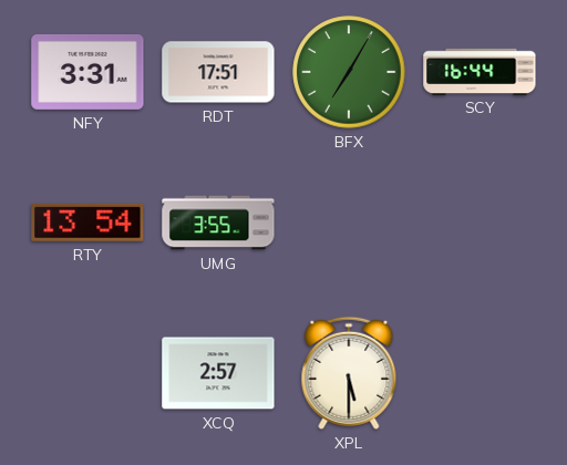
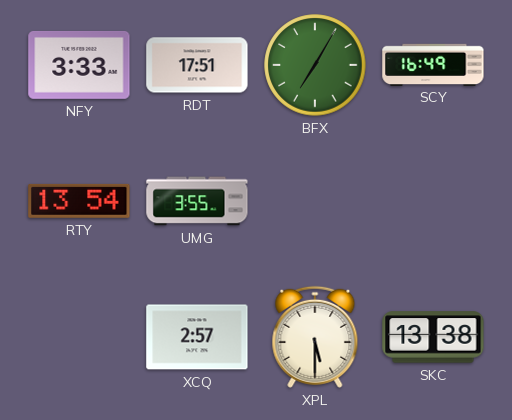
NFY: 3:31 -> 3:33 (79, 65)
SCY: 16:44 -> 16:49 (433, 64)
SKC: none -> 13:38 (433, 337)
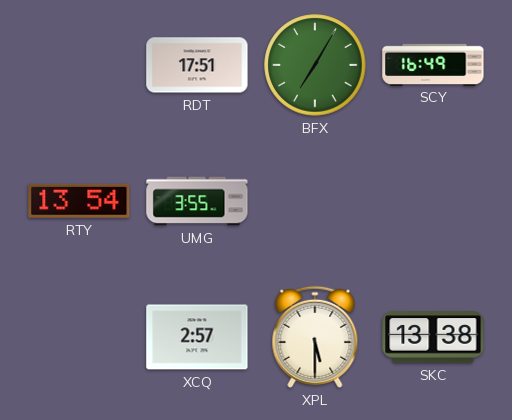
NFY: 3:33 -> none (79, 65)
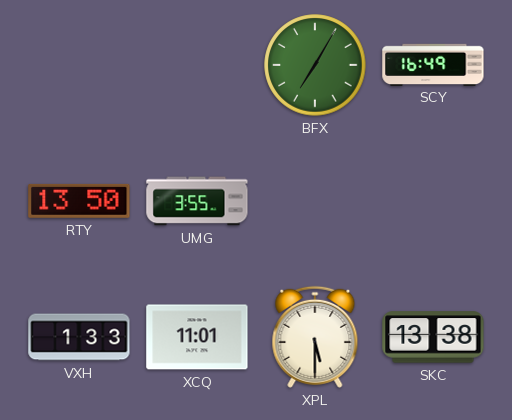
RDT: 17:51 -> none (197, 65)
RTY: 13:54 -> 13:50 (79, 201)
VXH: none -> 1:33 (79, 337)
XCQ: 2:57 -> 11:01 (197, 337)
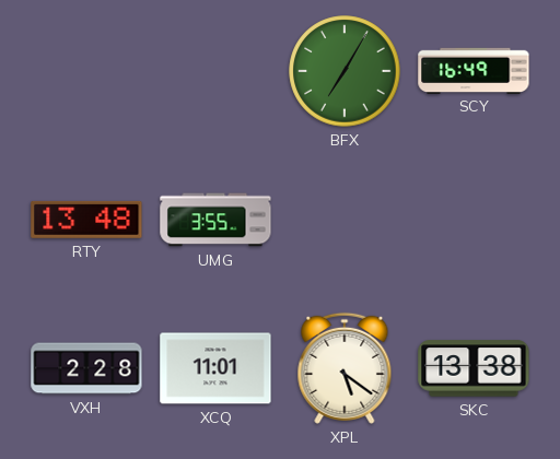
RTY: 13:50 -> 13:48 (86, 220)
VXH: 1:33 -> 2:28 (86, 368)
XPL: 5:30 -> 5:21 (345, 368)
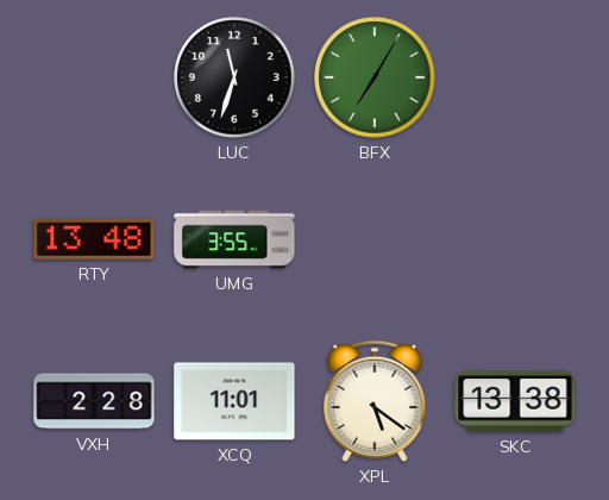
LUC: none -> 11:33 (234, 77)
SCY: 16:49 -> none (474, 70)
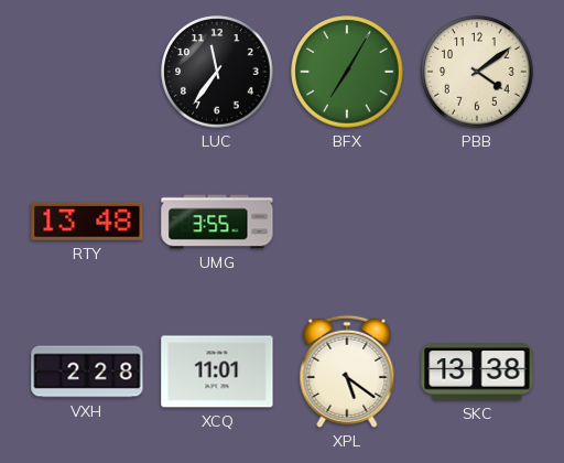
LUC: 11:33 -> 11:36 (217, 72)
PBB: none -> 4:09 (477, 72)
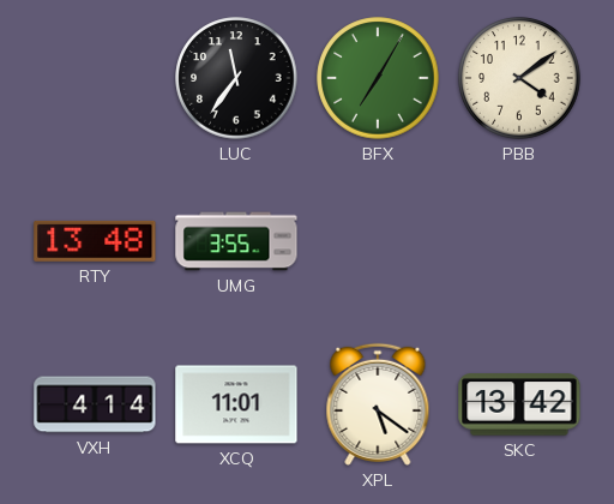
VXH: 2:28 -> 4:14 (95, 404)
SKC: 13:38 -> 13:42 (519, 404)
